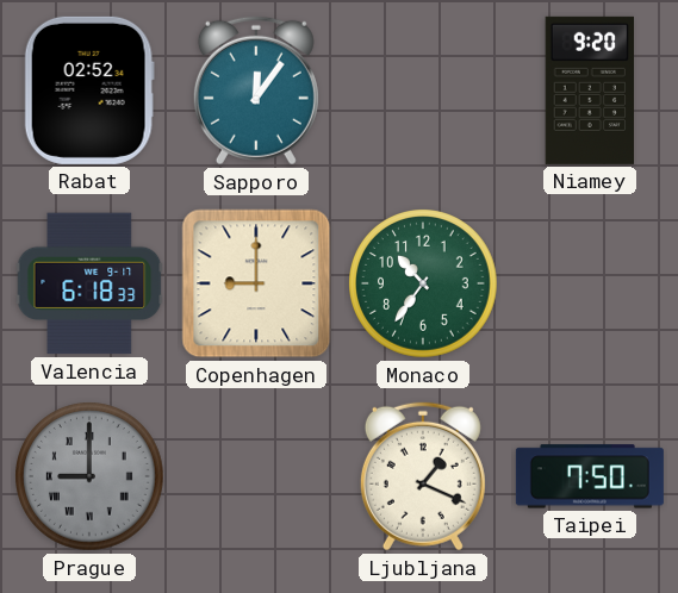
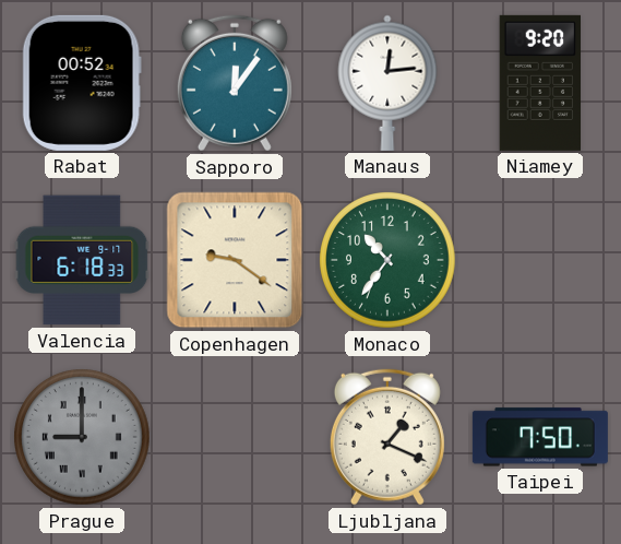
Rabat: 02:52 -> 00:52 (82, 83)
Manaus: none -> 12:14 (387, 83)
Copenhagen: 9:00 -> 9:21 (235, 260)
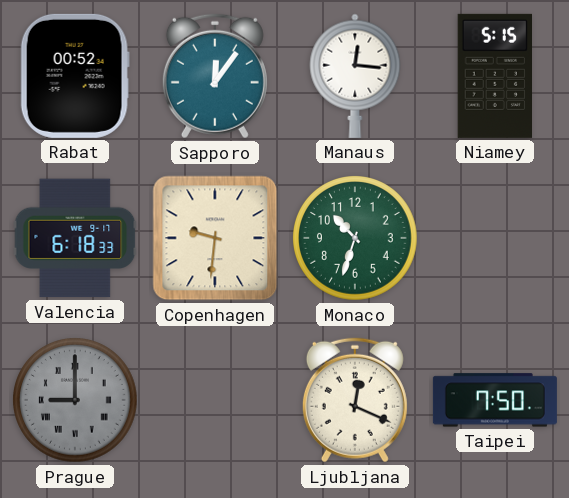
Manaus: 12:14 -> 12:16 (355, 76)
Niamey: 9:20 -> 5:15 (495, 76)
Copenhagen: 9:21 -> 9:31 (215, 238)
Monaco: 10:36 -> 10:33 (356, 239)
Ljubljana: 1:19 -> 12:19 (355, 400)
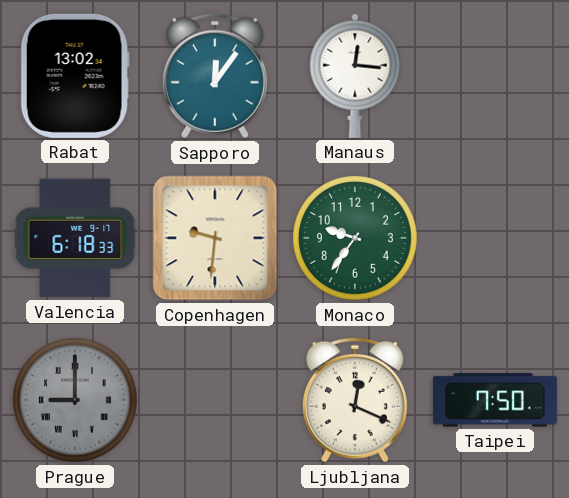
Rabat: 00:52 -> 13:02 (75, 76)
Niamey: 5:15 -> none (495, 76)
Monaco: 10:33 -> 9:36 (356, 239)
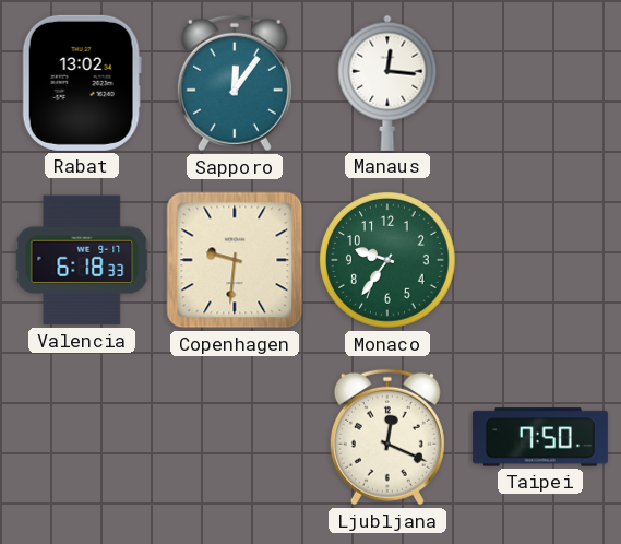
Prague: 9:00 -> none (76, 401)
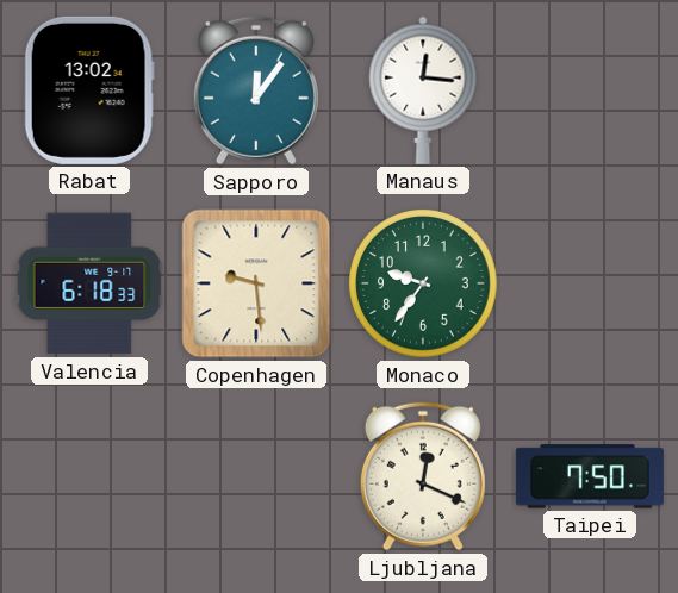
Copenhagen: 9:31 -> 9:29 (256, 283)
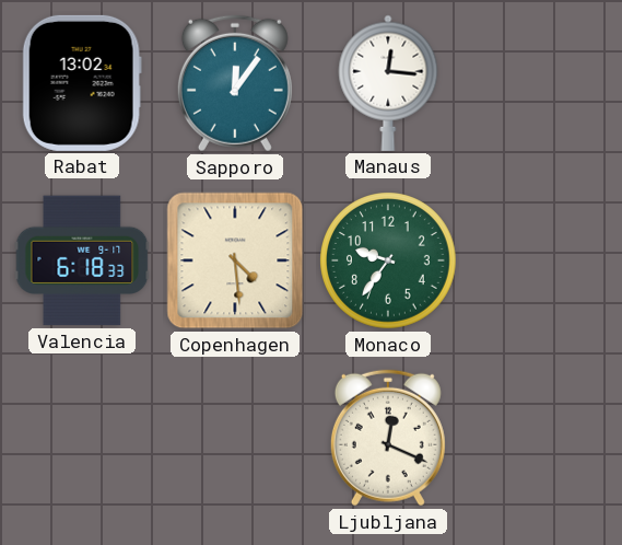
Copenhagen: 9:29 -> 4:29 (235, 260)
Taipei: 7:50 -> none (590, 476)
